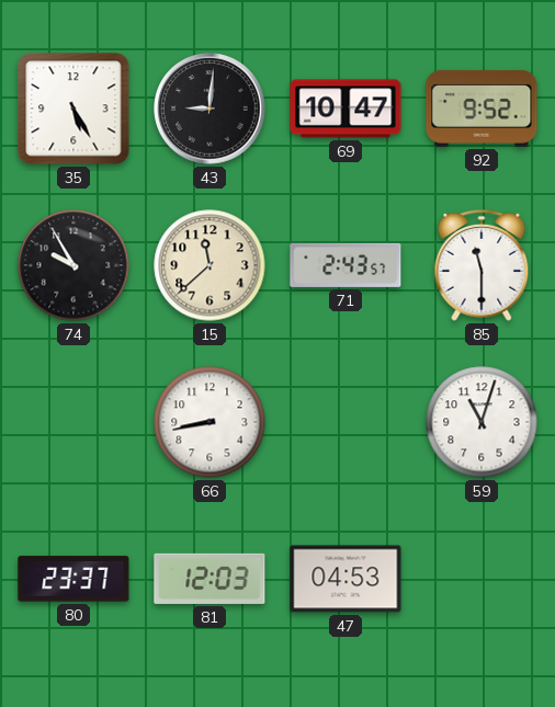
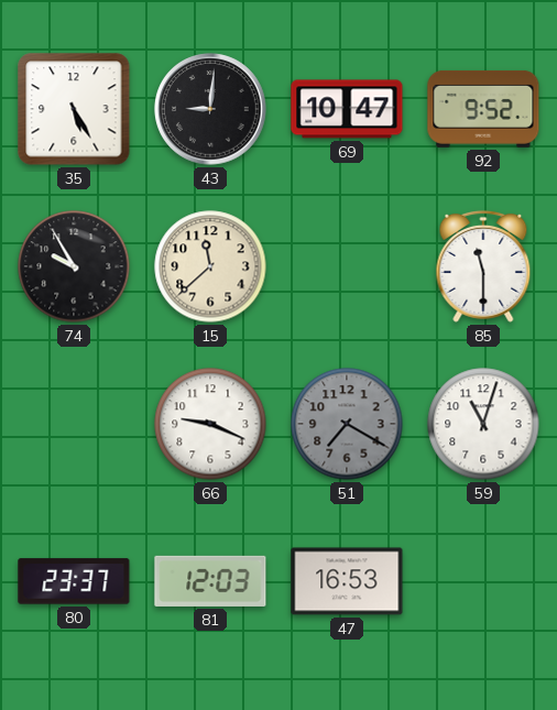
71: 2:43 -> none (346, 265)
66: 8:43 -> 9:19 (210, 424)
51: none -> 7:20 (347, 424)
47: 04:53 -> 16:53 (347, 581)
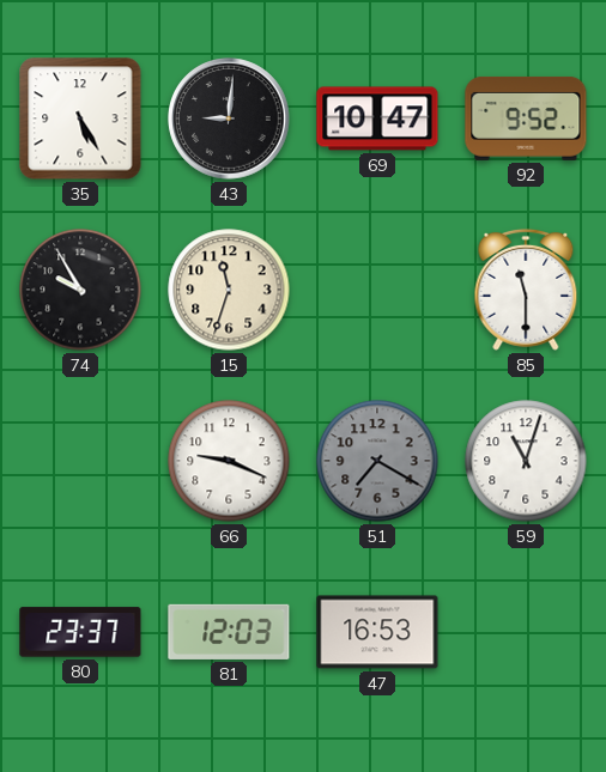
15: 11:38 -> 11:33 (229, 290)
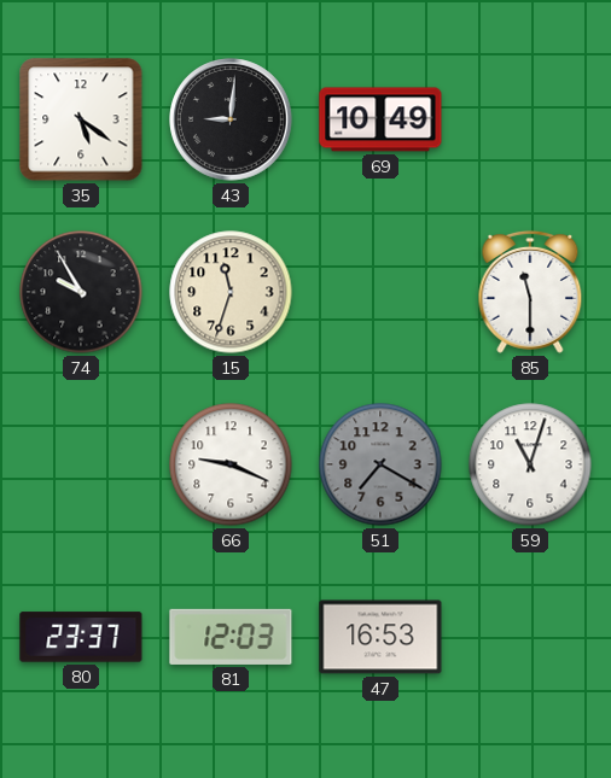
35: 5:25 -> 5:21 (81, 119)
69: 10:47 -> 10:49 (380, 119)
92: 9:52 -> none (526, 118)
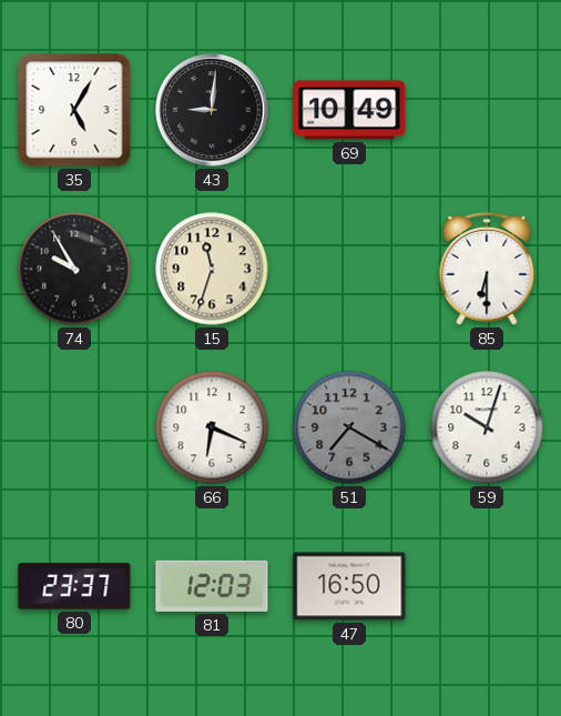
35: 5:21 -> 5:05 (74, 110)
85: 11:30 -> 6:30 (487, 269)
66: 9:19 -> 6:19 (212, 427)
59: 11:03 -> 10:03 (487, 427)
47: 16:53 -> 16:50 (349, 586)
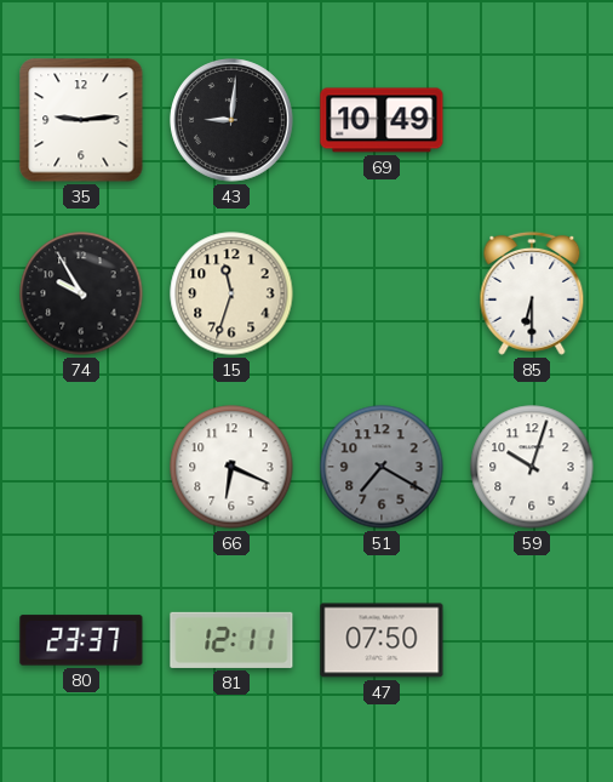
35: 5:05 -> 9:14 (81, 120)
81: 12:03 -> 12:11 (231, 640)
47: 16:50 -> 07:50 (382, 640)
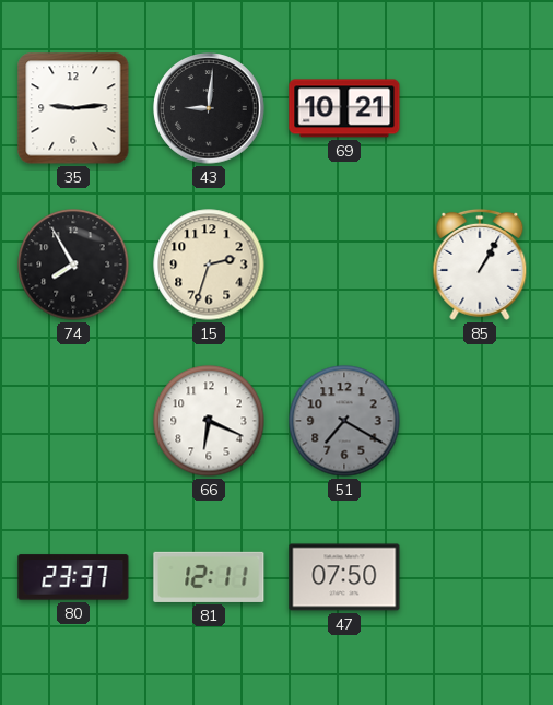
69: 10:49 -> 10:21 (344, 108)
74: 9:55 -> 7:55 (73, 265)
15: 11:33 -> 2:33 (209, 265)
85: 6:30 -> 1:05 (480, 265)
59: 10:03 -> none (532, 467)
